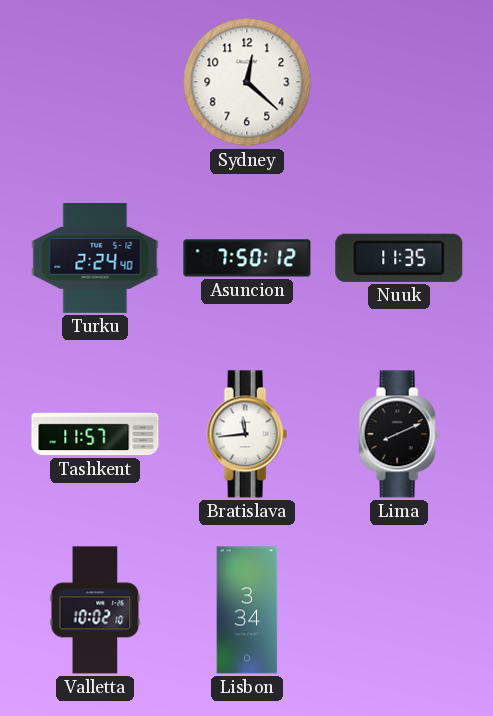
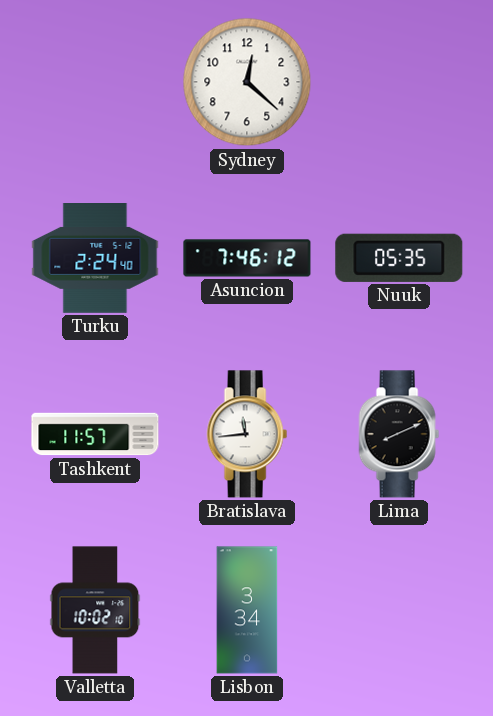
Asuncion: 7:50 -> 7:46 (247, 258)
Nuuk: 11:35 -> 05:35 (399, 258)
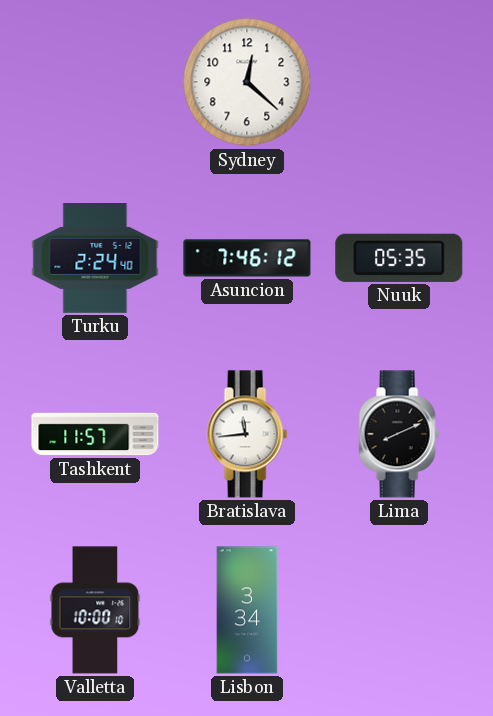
Valletta: 10:02 -> 10:00 (95, 610)
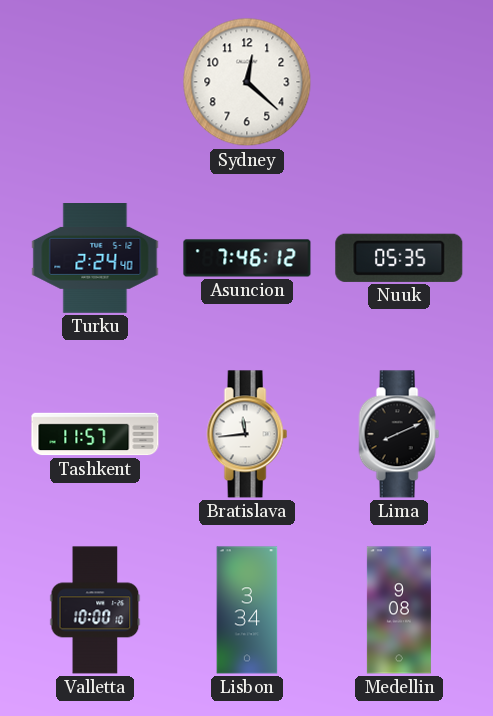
Medellin: none -> 9:08 (399, 610)
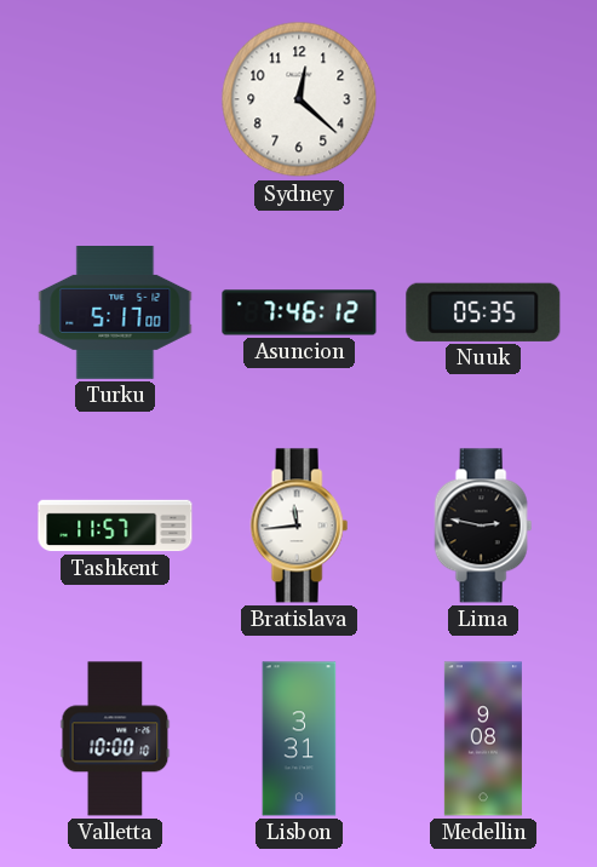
Turku: 2:24 -> 5:17 (115, 314)
Lima: 8:11 -> 2:47 (483, 526)
Lisbon: 3:34 -> 3:31 (299, 739)
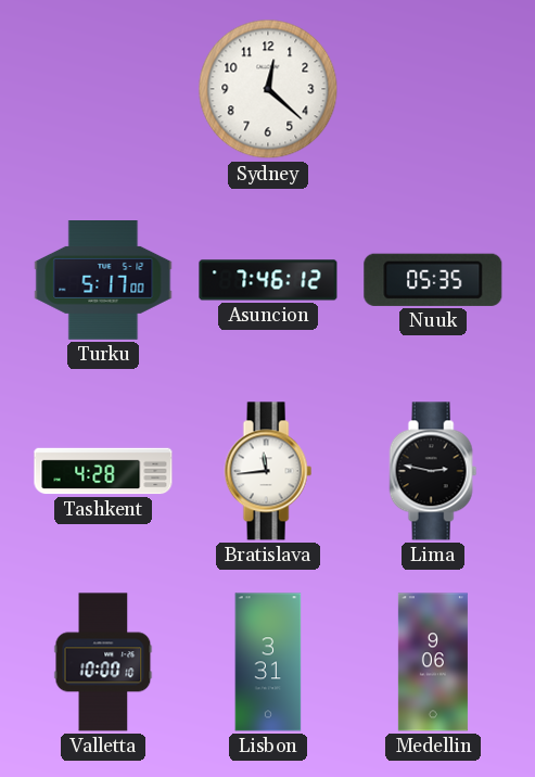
Tashkent: 11:57 -> 4:28 (103, 471)
Medellin: 9:08 -> 9:06 (433, 662)
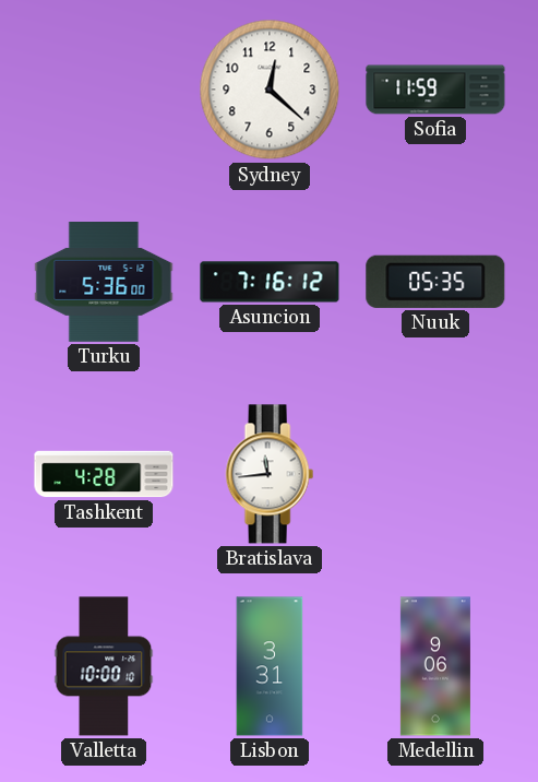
Sofia: none -> 11:59 (435, 90)
Turku: 5:17 -> 5:36 (104, 283)
Asuncion: 7:46 -> 7:16 (270, 282)
Lima: 2:47 -> none (433, 471)
